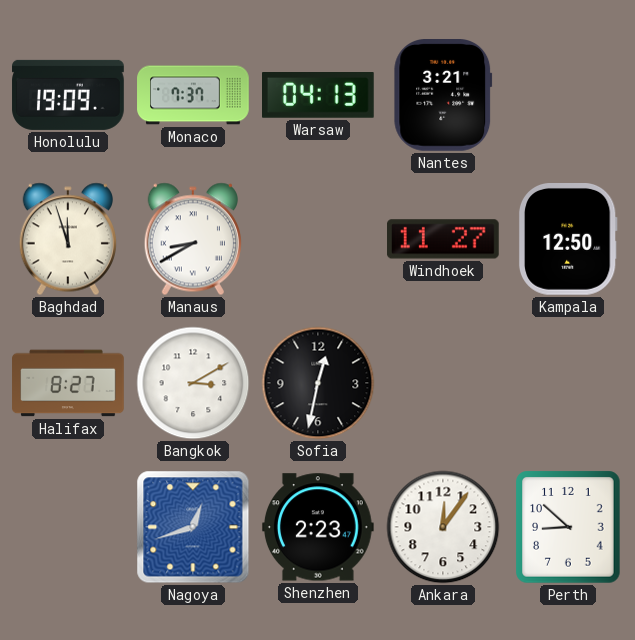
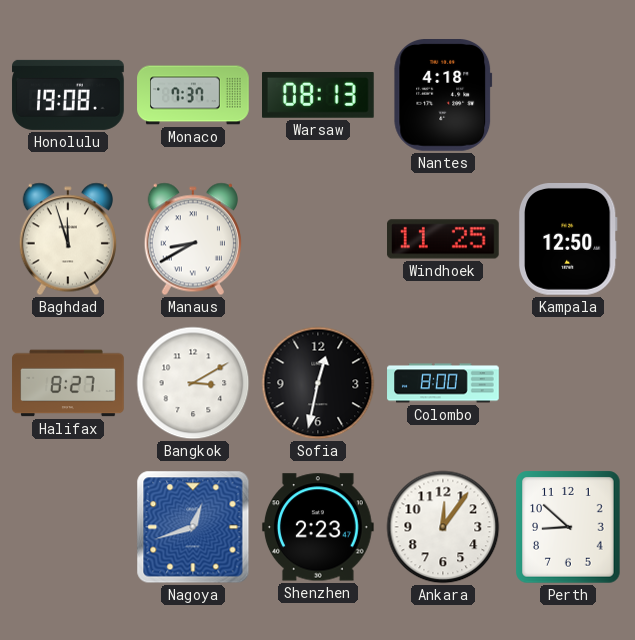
Honolulu: 19:09 -> 19:08 (68, 95)
Warsaw: 04:13 -> 08:13 (319, 95)
Nantes: 3:21 -> 4:18 (443, 96)
Windhoek: 11:27 -> 11:25 (444, 239)
Colombo: none -> 8:00 (443, 383)
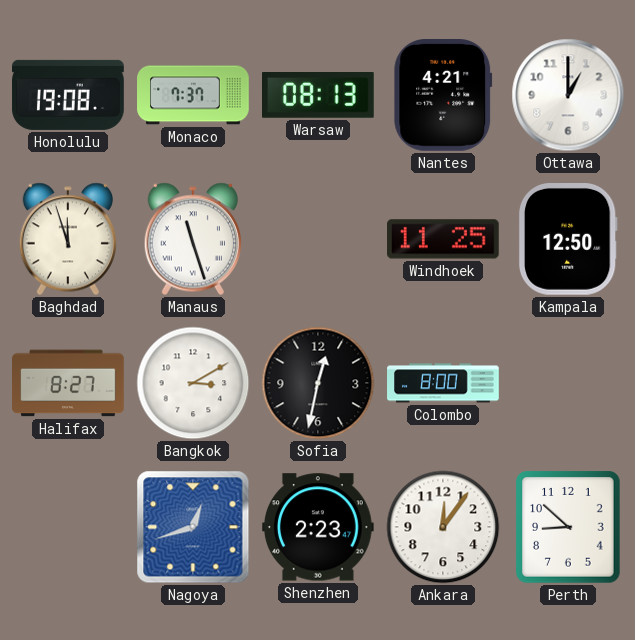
Nantes: 4:18 -> 4:21 (443, 96)
Ottawa: none -> 1:00 (568, 95)
Manaus: 8:40 -> 11:27 (193, 239)
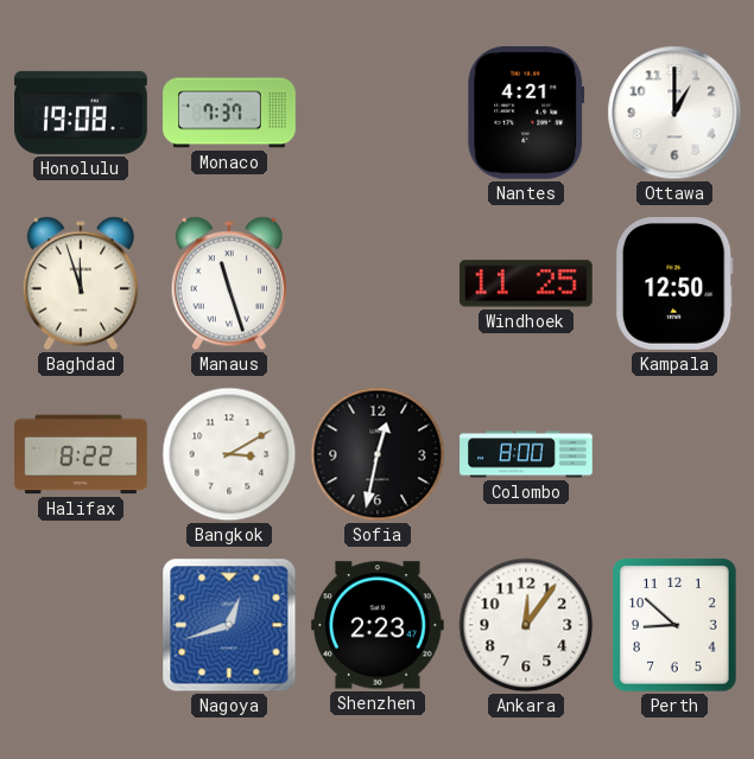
Warsaw: 08:13 -> none (319, 95)
Halifax: 8:27 -> 8:22 (81, 454)
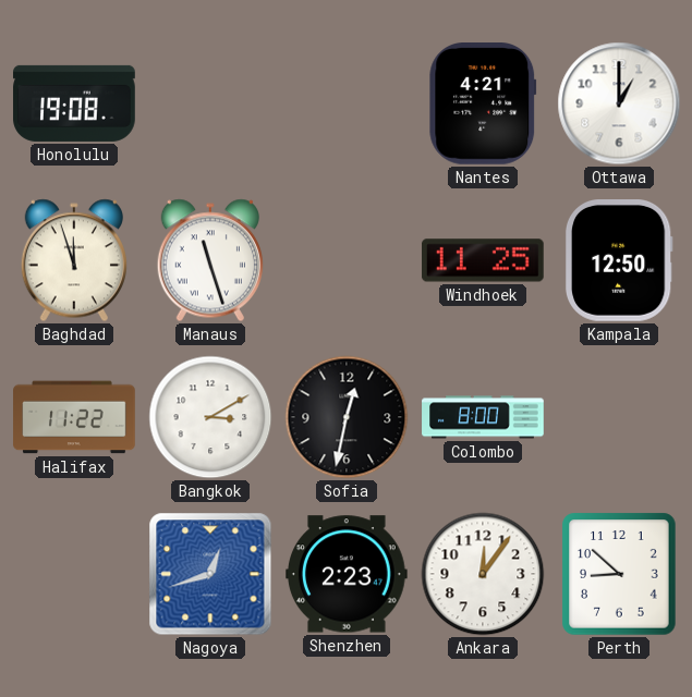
Monaco: 7:37 -> none (229, 113)
Halifax: 8:22 -> 11:22 (74, 417)
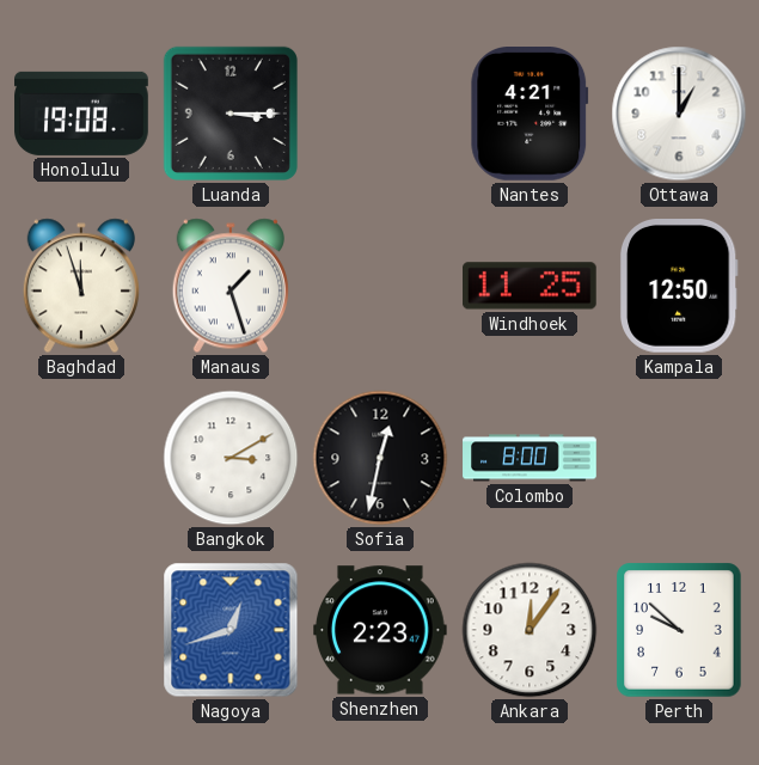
Luanda: none -> 3:15 (231, 114)
Manaus: 11:27 -> 1:27 (231, 286)
Halifax: 11:22 -> none (74, 417)
Perth: 8:52 -> 9:52 (679, 630)
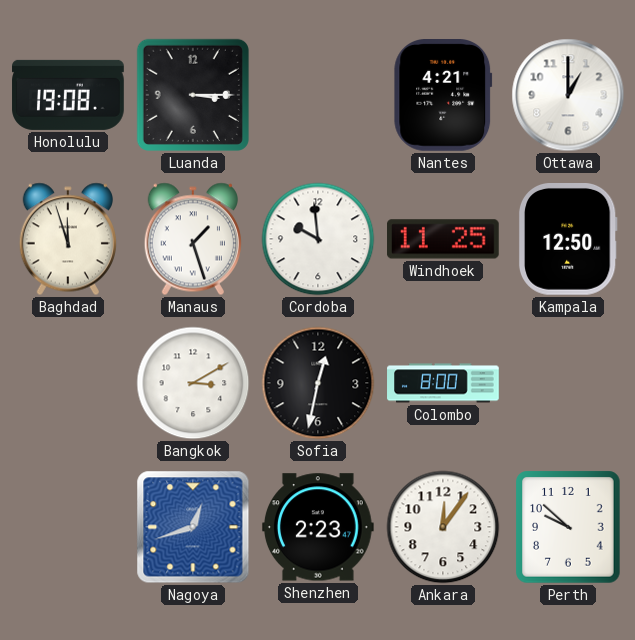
Cordoba: none -> 9:59 (318, 239)
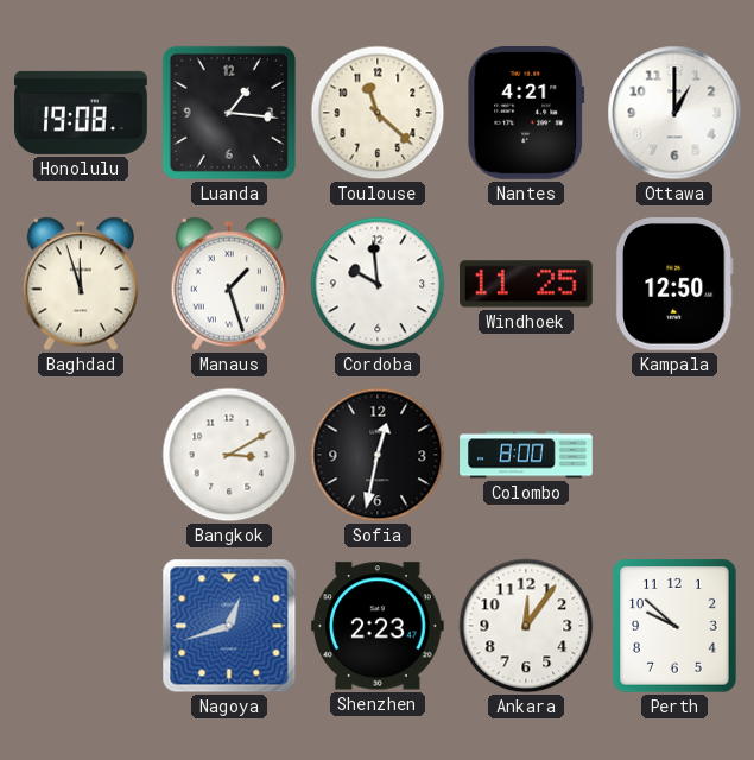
Luanda: 3:15 -> 1:16 (229, 113)
Toulouse: none -> 11:22 (378, 113)
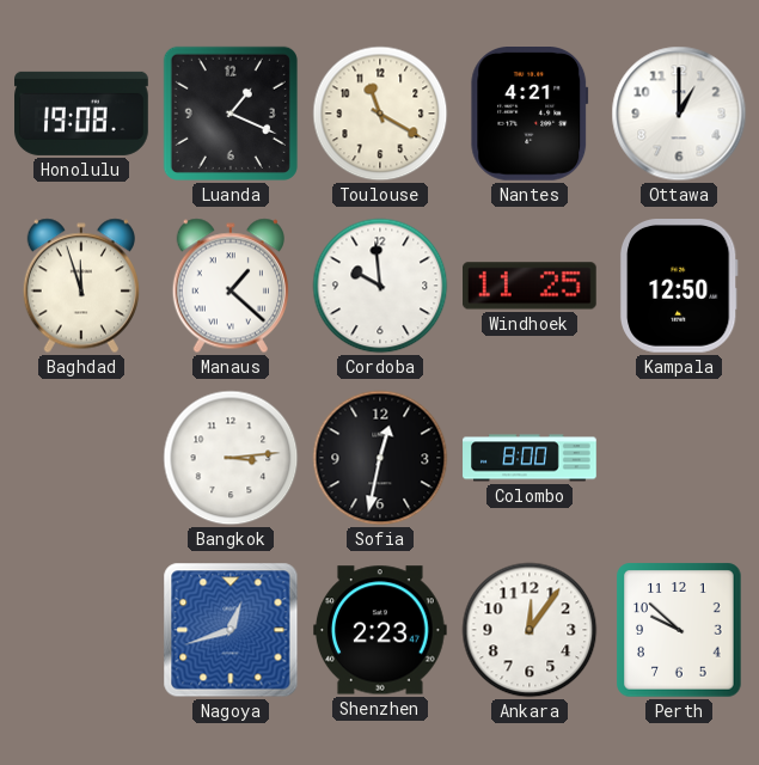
Luanda: 1:16 -> 1:19 (231, 114)
Toulouse: 11:22 -> 11:20 (380, 114)
Manaus: 1:27 -> 1:22 (231, 286)
Bangkok: 3:10 -> 3:14 (231, 458)
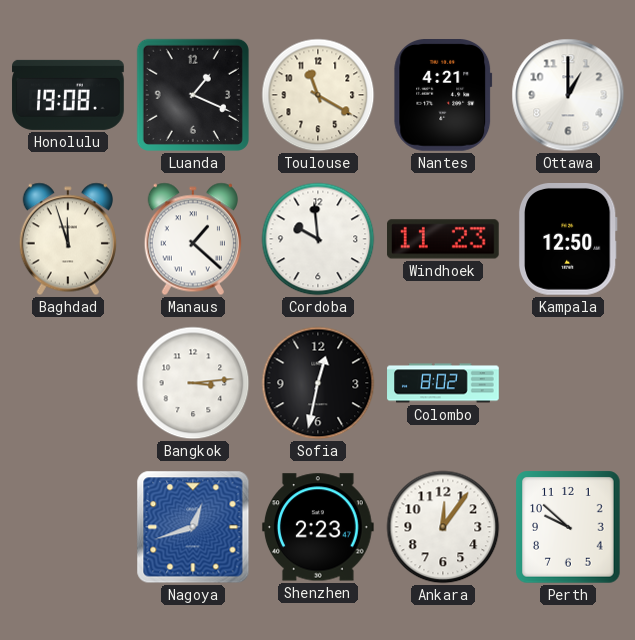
Windhoek: 11:25 -> 11:23 (444, 239)
Colombo: 8:00 -> 8:02 (443, 383)
